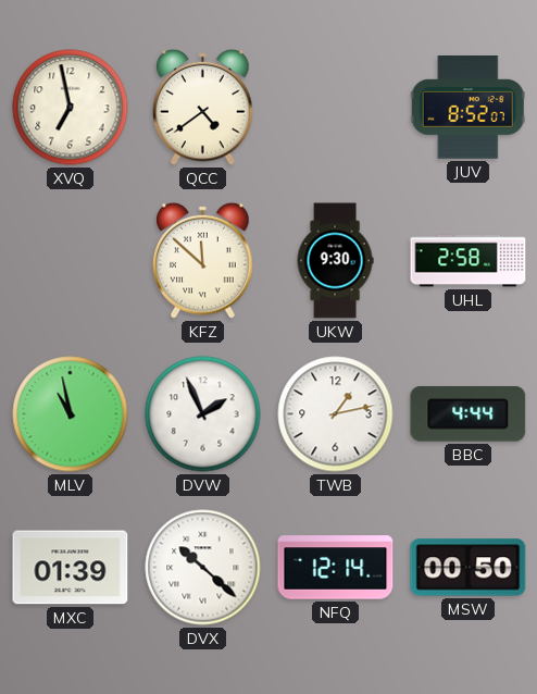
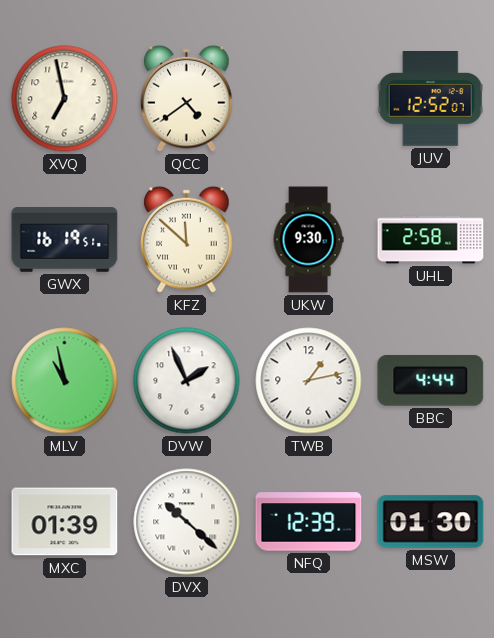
JUV: 8:52 -> 12:52 (430, 99)
GWX: none -> 16:19 (65, 240)
NFQ: 12:14 -> 12:39 (309, 522)
MSW: 00:50 -> 01:30 (431, 522)
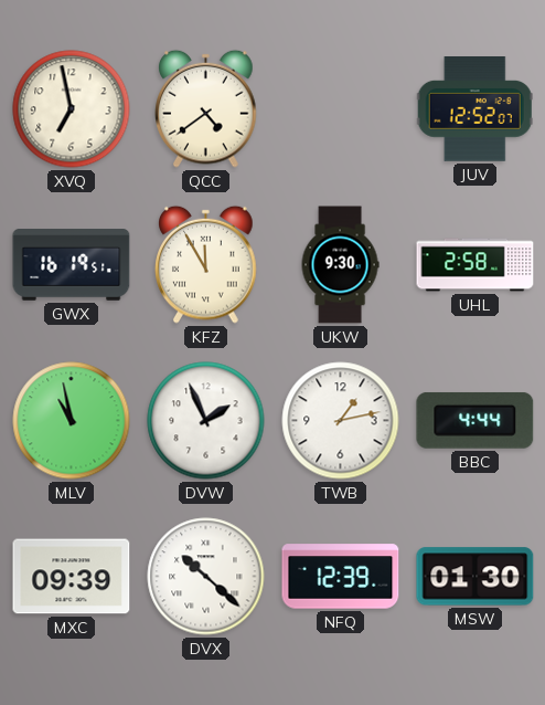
KFZ: 11:52 -> 11:55 (206, 264)
MXC: 01:39 -> 09:39 (72, 577)
